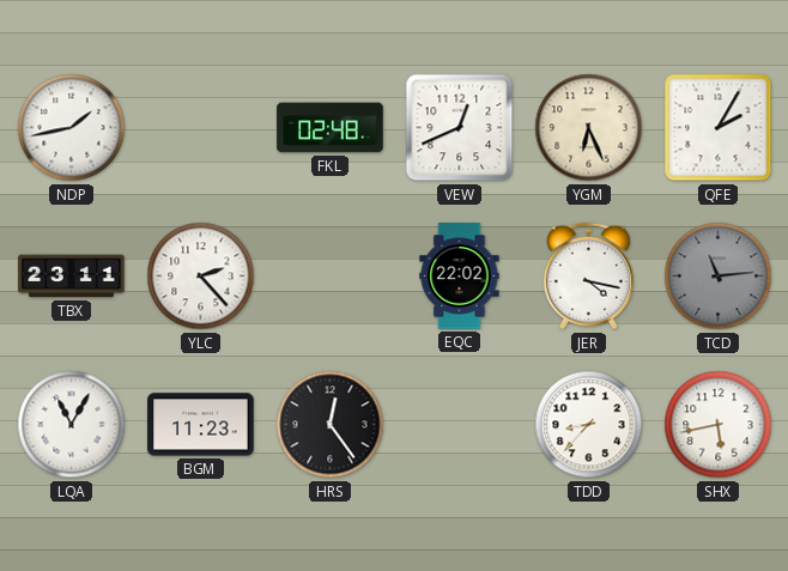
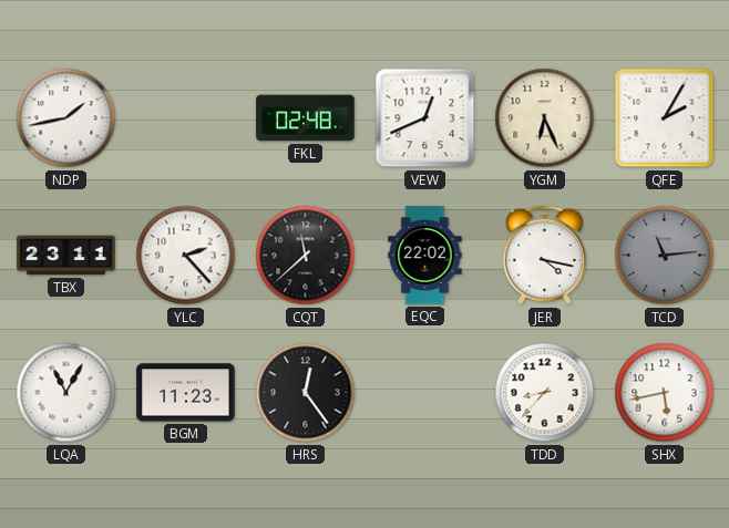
CQT: none -> 11:38 (306, 256)
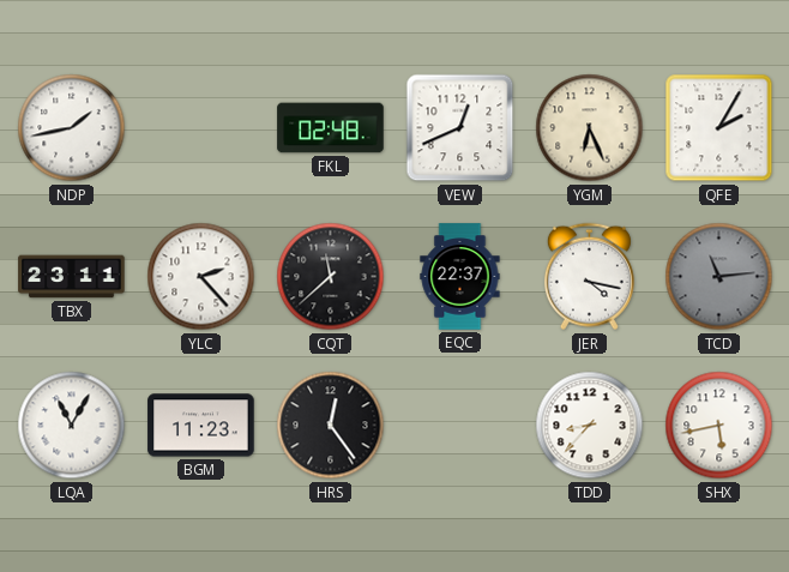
EQC: 22:02 -> 22:37 (460, 277)
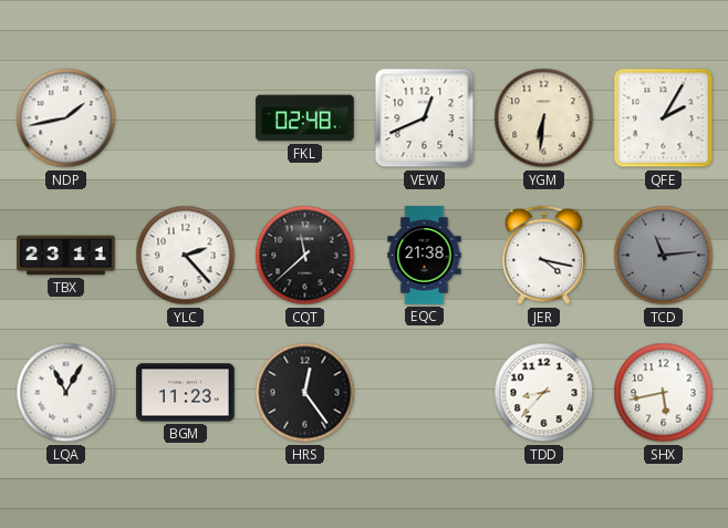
YGM: 6:26 -> 6:31 (544, 118)
EQC: 22:37 -> 21:38 (425, 256)
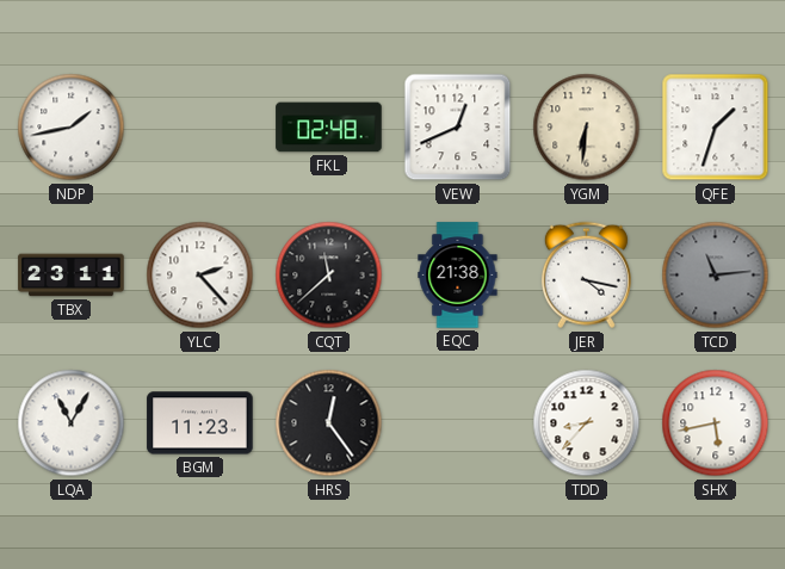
QFE: 2:05 -> 1:33 (716, 128)
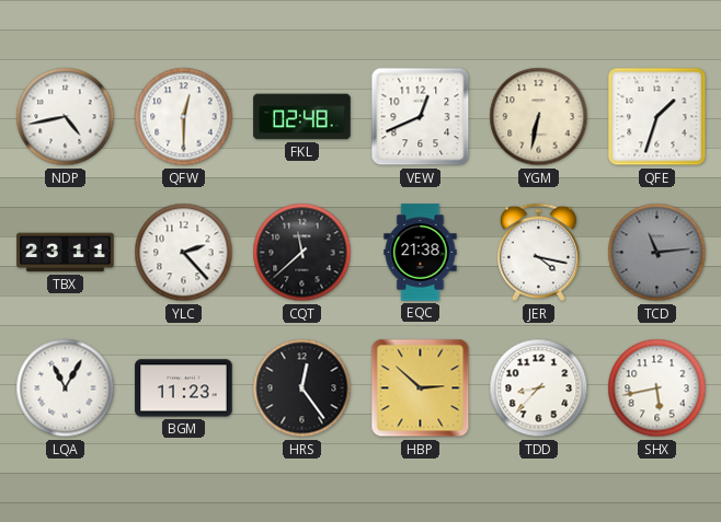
NDP: 1:43 -> 4:43 (66, 117)
QFW: none -> 12:30 (184, 117)
YGM: 6:31 -> 6:32 (539, 117)
HBP: none -> 2:52 (421, 388)
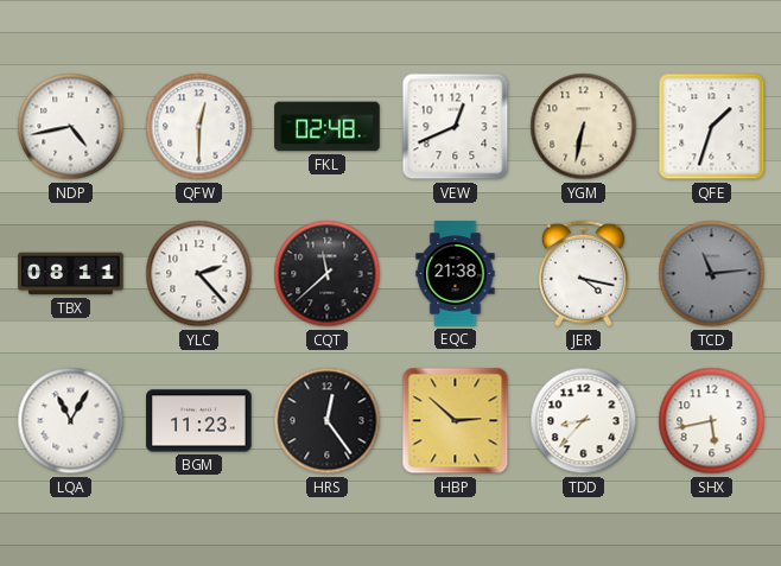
TBX: 23:11 -> 08:11 (71, 274)
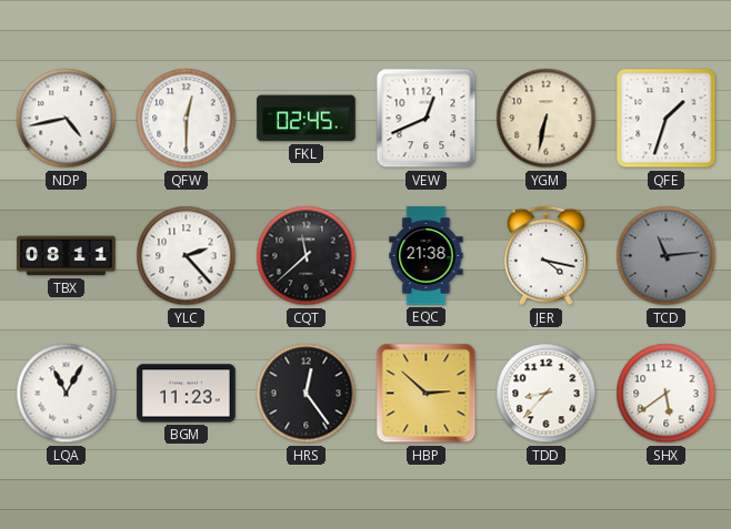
FKL: 02:48 -> 02:45 (307, 119)
SHX: 5:43 -> 5:39 (667, 394)
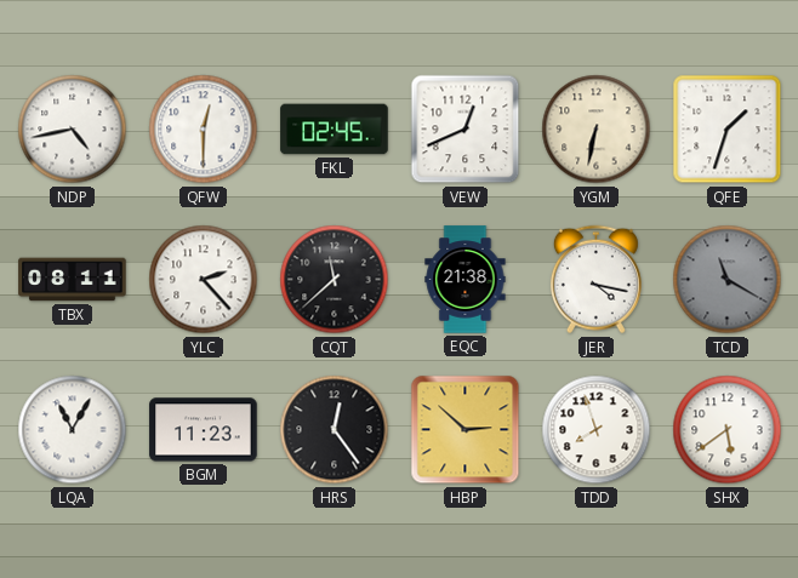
TCD: 11:14 -> 11:20 (728, 280)
TDD: 8:37 -> 7:57 (597, 430)
